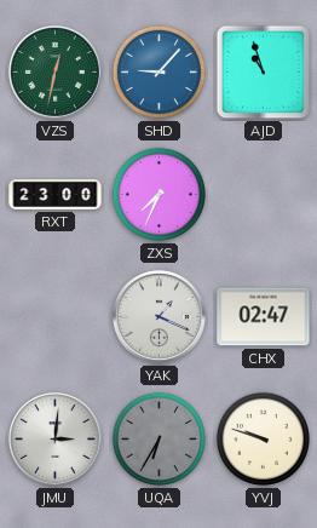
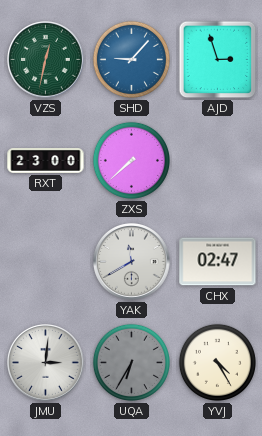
AJD: 10:57 -> 2:57 (218, 60)
ZXS: 7:34 -> 7:38 (131, 160)
YAK: 1:19 -> 11:40 (132, 262)
YVJ: 9:48 -> 4:25 (217, 362)
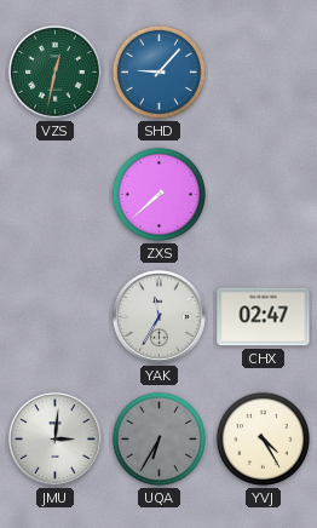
AJD: 2:57 -> none (218, 60)
RXT: 23:00 -> none (46, 161)
YAK: 11:40 -> 11:35 (160, 317)
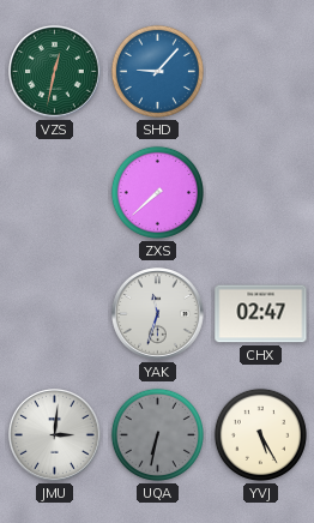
YAK: 11:35 -> 11:33 (158, 314)
UQA: 6:35 -> 6:32 (157, 434)
YVJ: 4:25 -> 5:25 (260, 434)
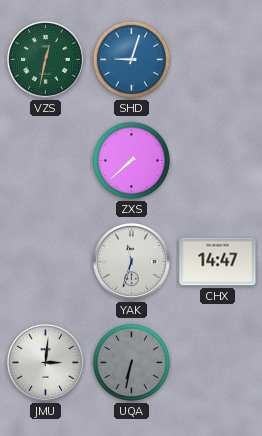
SHD: 9:07 -> 9:03 (131, 59)
CHX: 02:47 -> 14:47 (218, 262)
YVJ: 5:25 -> none (260, 434)
